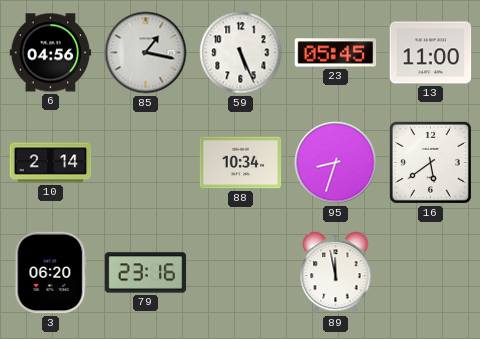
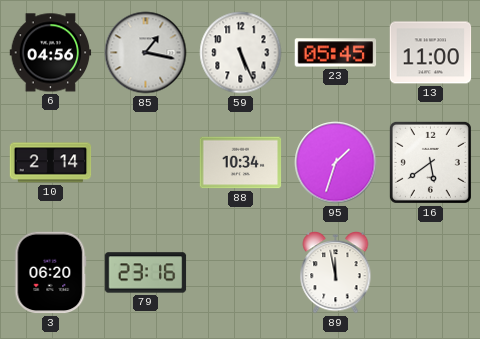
95: 8:33 -> 1:33 (336, 163)
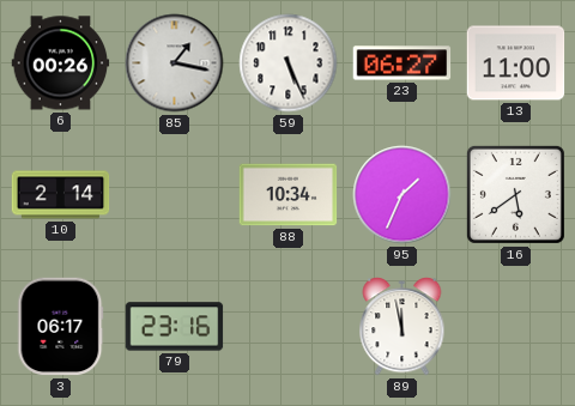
6: 04:56 -> 00:26 (61, 63)
23: 05:45 -> 06:27 (402, 63)
95: 1:33 -> 1:34 (402, 195)
3: 06:20 -> 06:17 (61, 327)
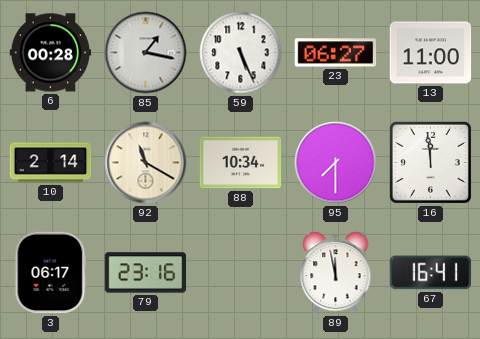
6: 00:26 -> 00:28 (51, 53)
92: none -> 11:20 (146, 163)
95: 1:34 -> 7:30 (336, 163)
16: 5:39 -> 11:59 (430, 162)
67: none -> 16:41 (431, 273)
